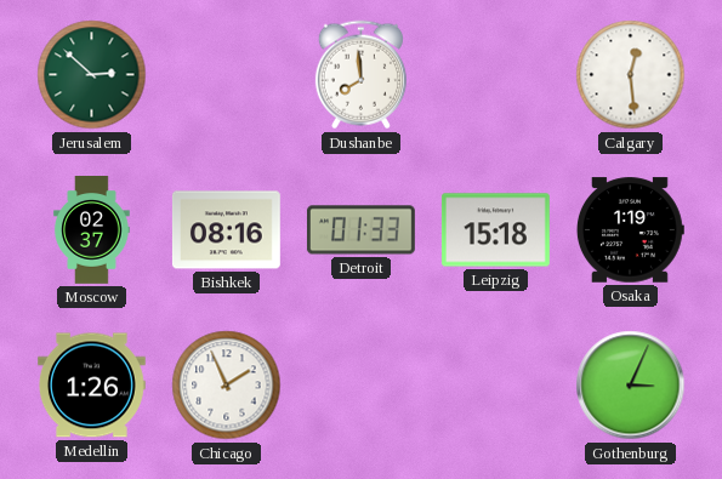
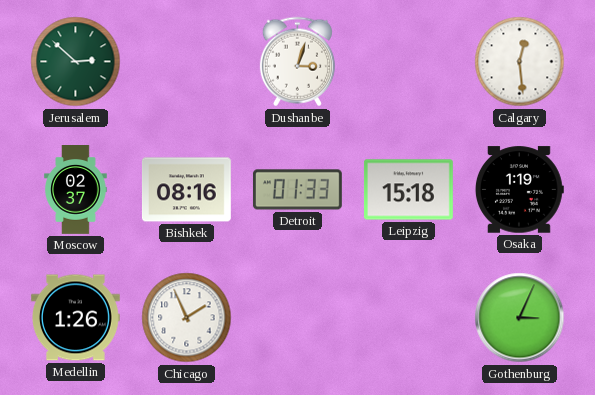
Dushanbe: 7:59 -> 3:03 (297, 62)
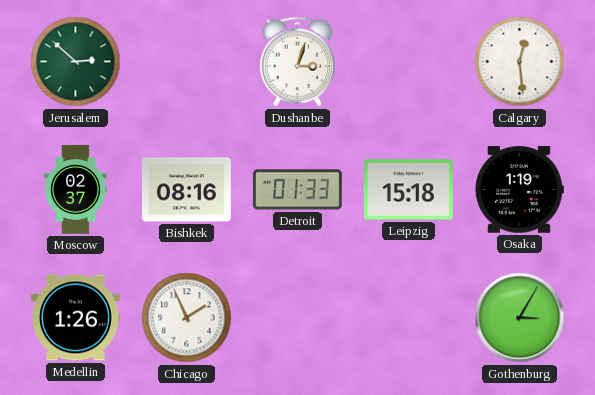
Gothenburg: 3:04 -> 3:05 (520, 318)
